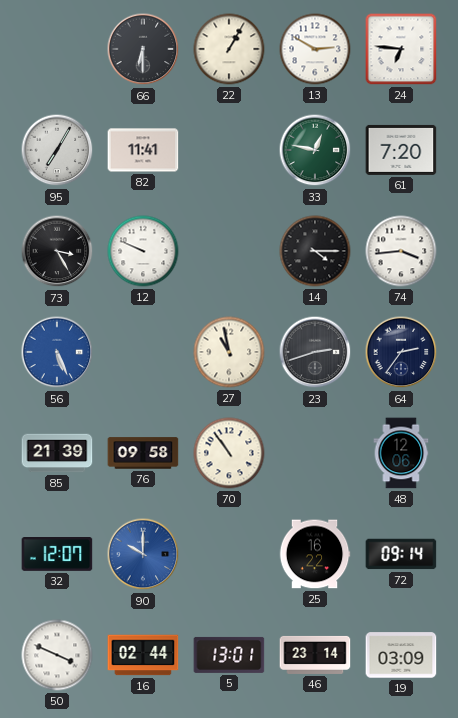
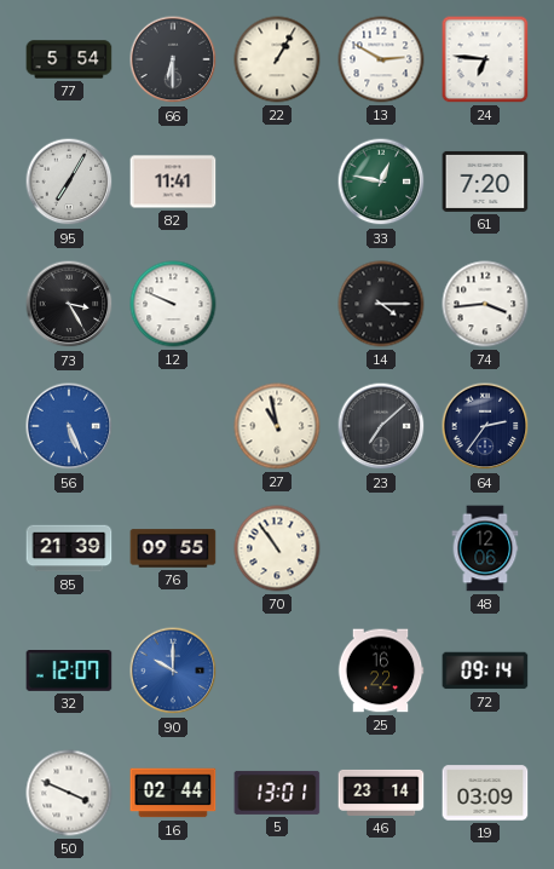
77: none -> 5:54 (69, 59)
23: 2:42 -> 7:08 (381, 426)
76: 09:58 -> 09:55 (173, 548)
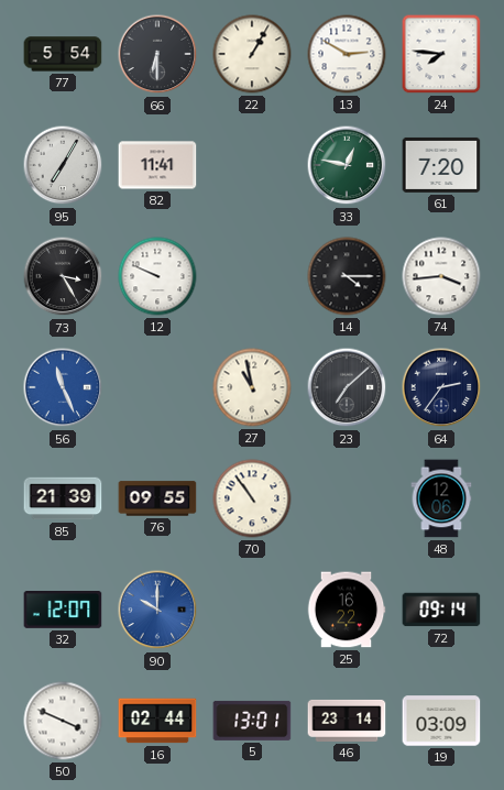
24: 6:46 -> 7:46 (441, 54)
56: 5:26 -> 11:26 (63, 387)
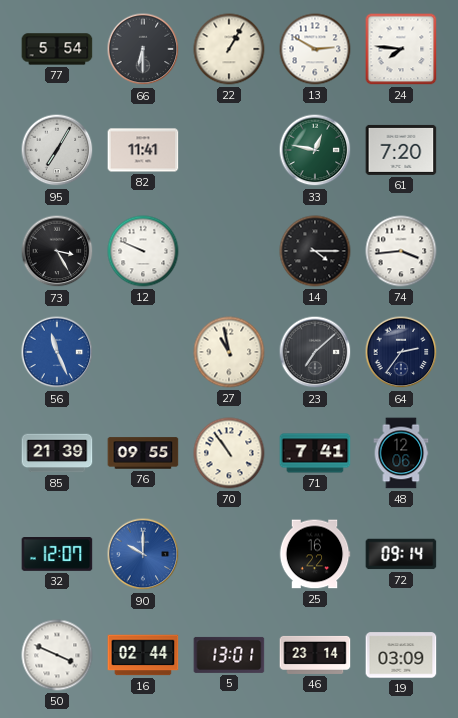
71: none -> 7:41 (315, 453)
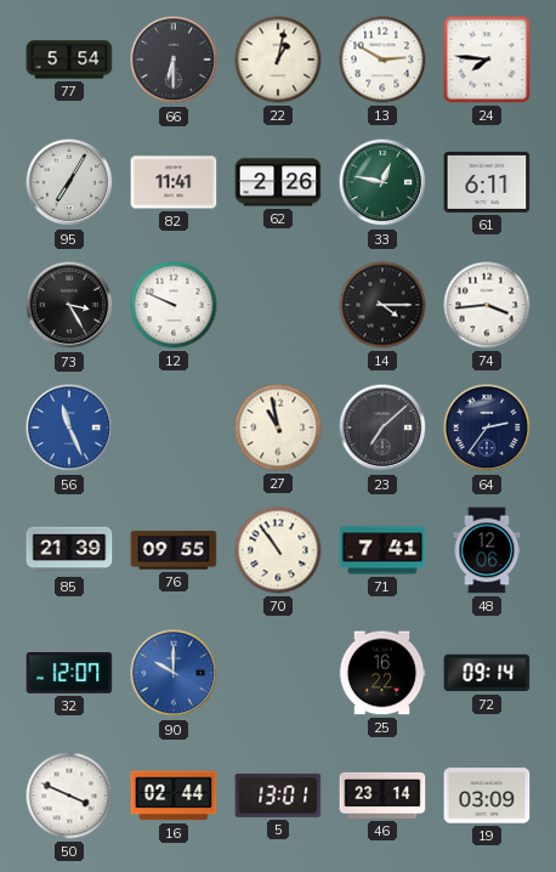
22: 1:05 -> 1:02 (278, 60)
62: none -> 2:26 (278, 182)
61: 7:20 -> 6:11 (487, 182)
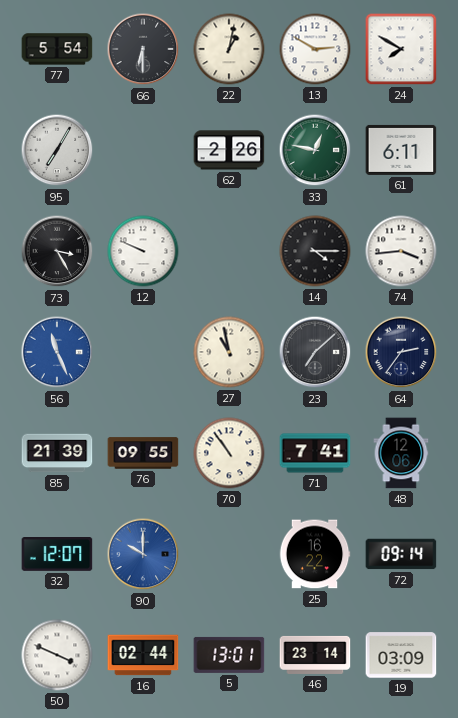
24: 7:46 -> 7:50 (401, 49)
82: 11:41 -> none (174, 182)
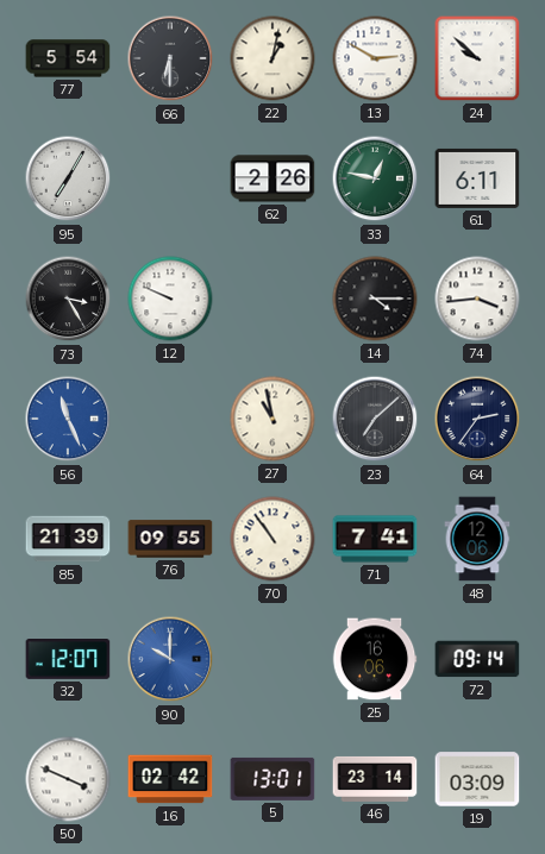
24: 7:50 -> 9:52 (477, 58)
25: 16:22 -> 16:06 (375, 659)
16: 02:44 -> 02:42 (170, 779)
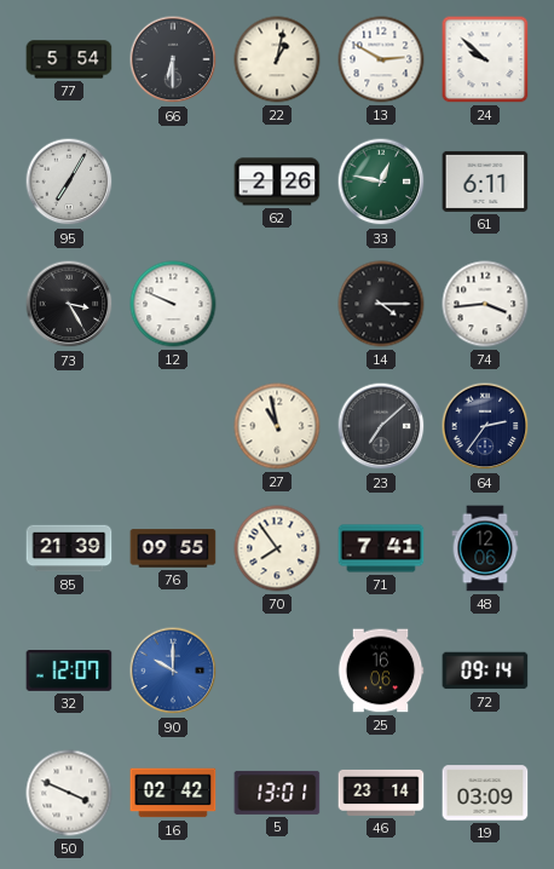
56: 11:26 -> none (68, 419)
70: 10:54 -> 7:54 (277, 548)
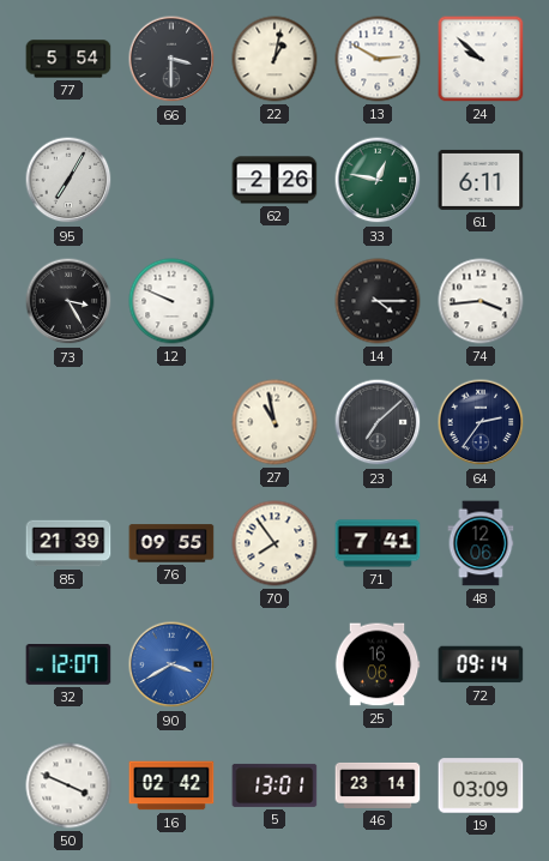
66: 6:30 -> 3:30 (171, 59)
90: 10:00 -> 3:40 (171, 664)
